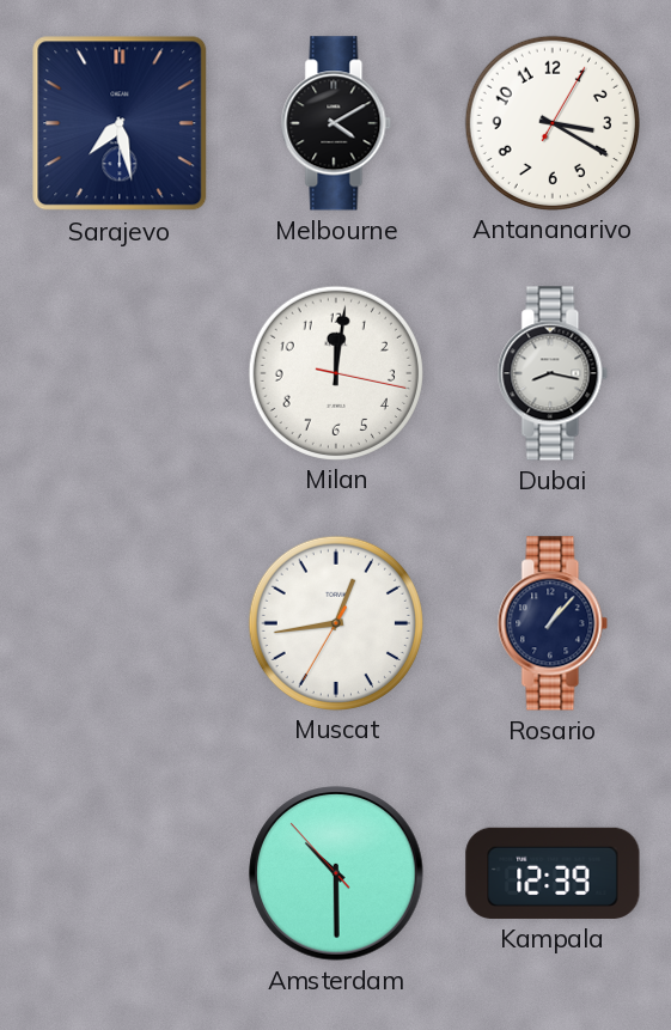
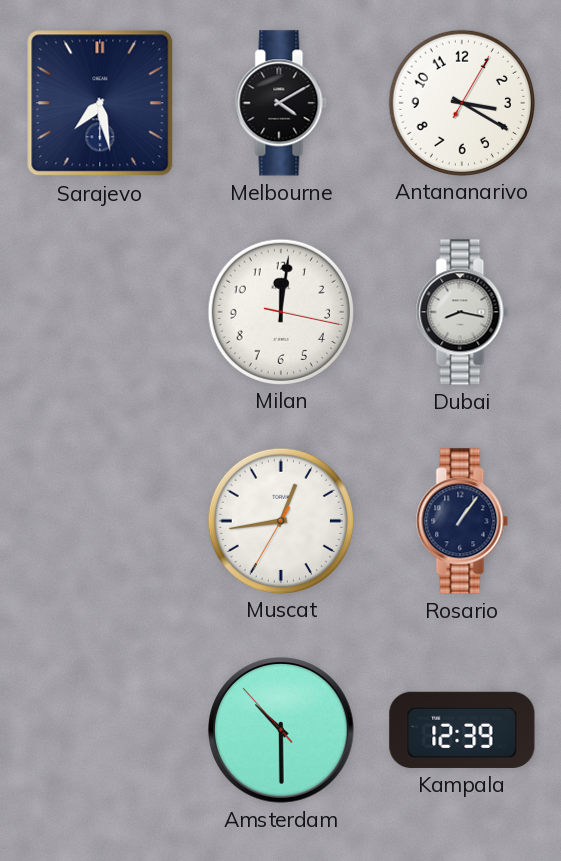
Rosario: 1:07 -> 1:06 (462, 521)
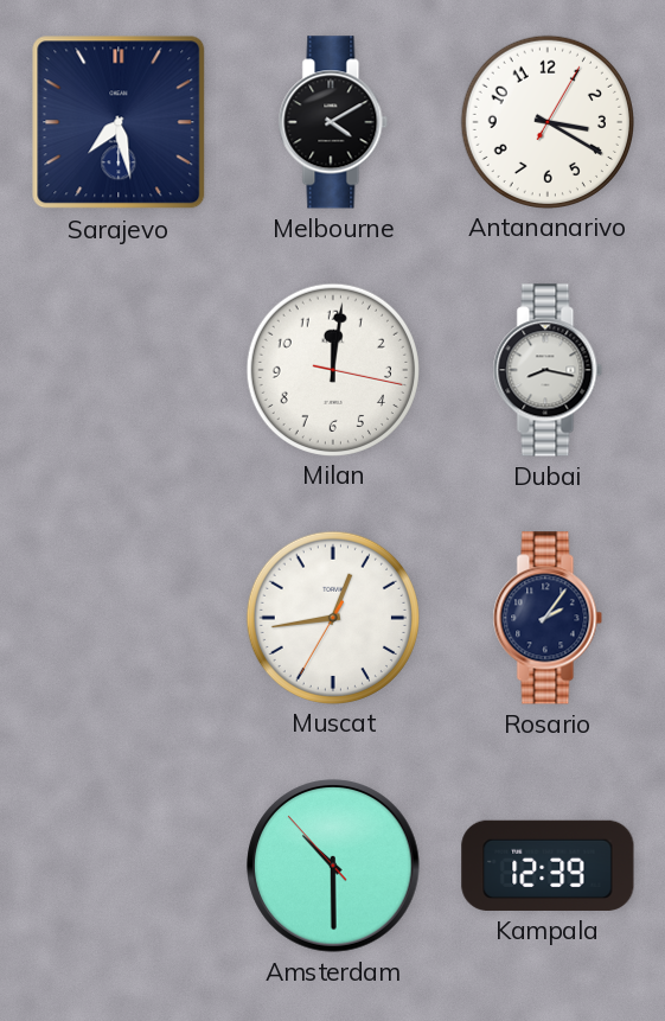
Rosario: 1:06 -> 2:06 (548, 618)
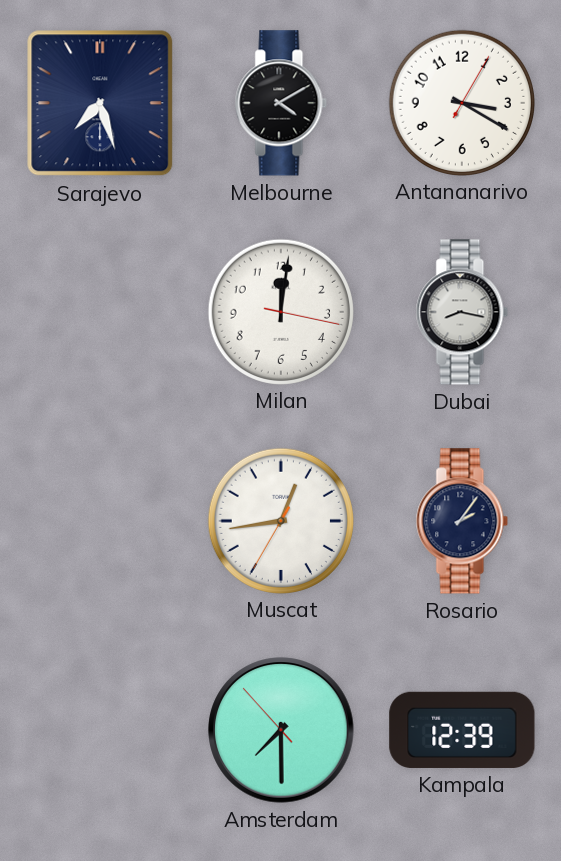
Sarajevo: 7:28 -> 7:27 (100, 103)
Amsterdam: 10:29 -> 7:29 (281, 730)
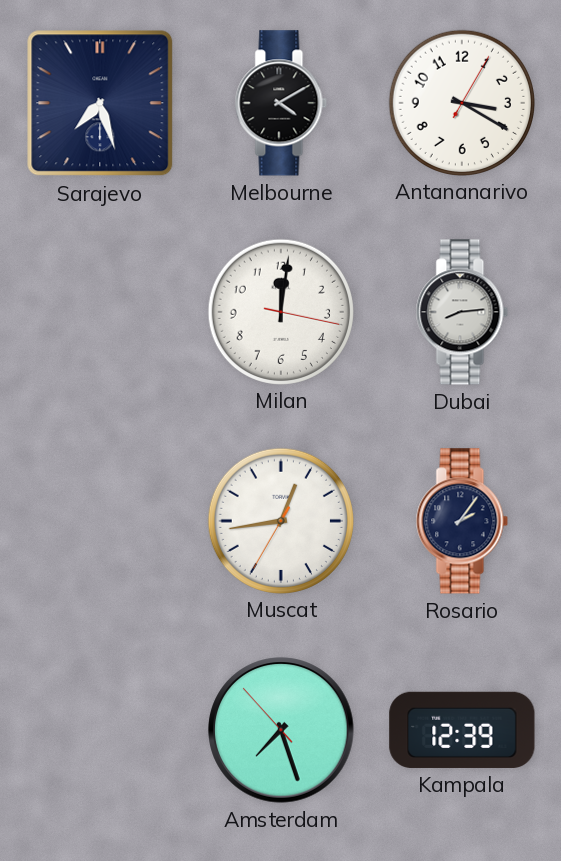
Dubai: 8:17 -> 8:14 (462, 312)
Amsterdam: 7:29 -> 7:26 (281, 730)
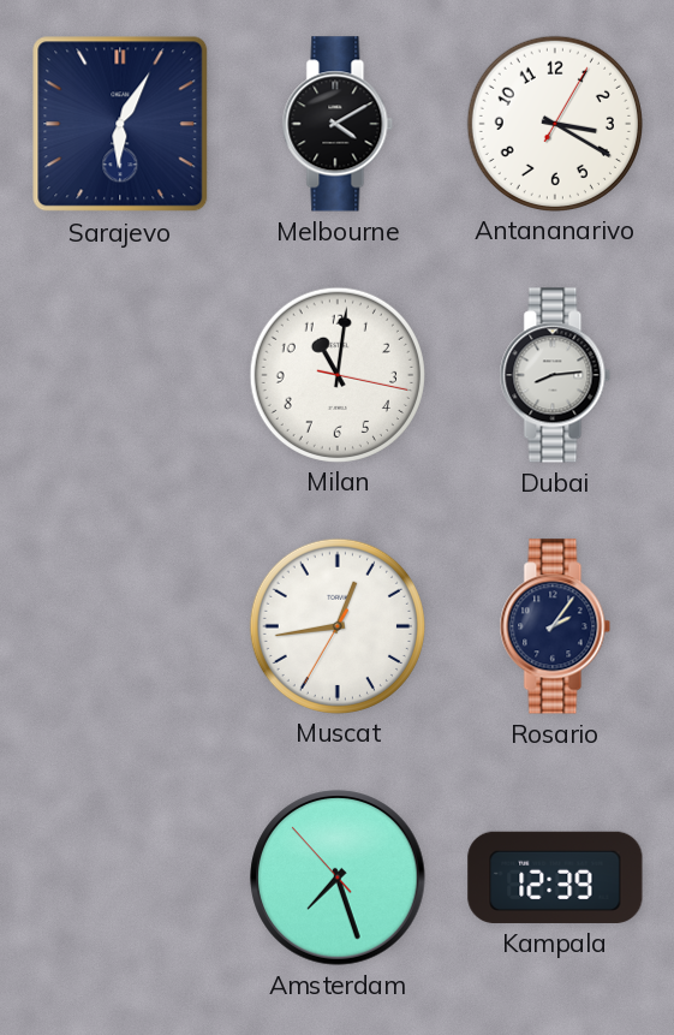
Sarajevo: 7:27 -> 6:05 (120, 124)
Milan: 12:01 -> 11:01 (336, 374)
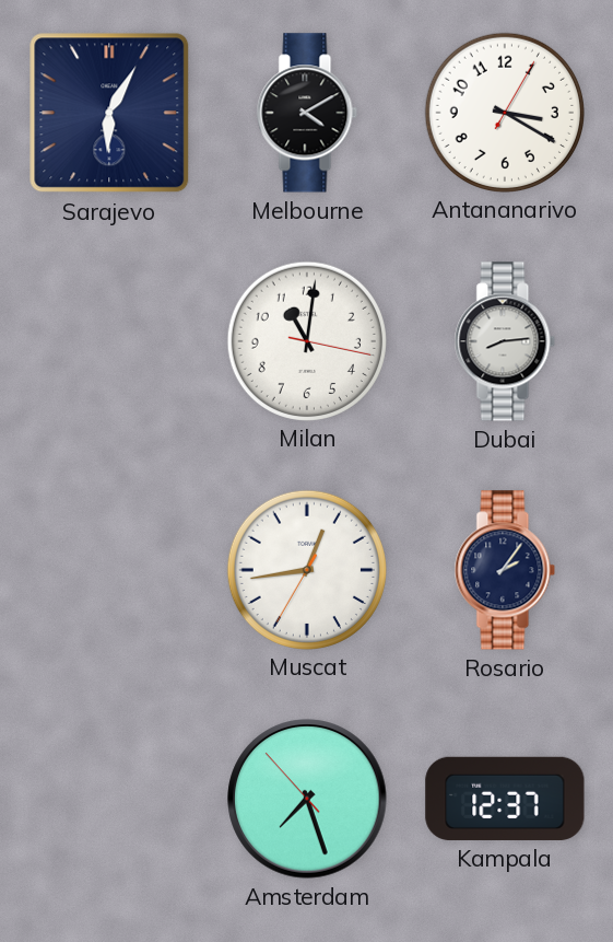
Kampala: 12:39 -> 12:37 (505, 799)
